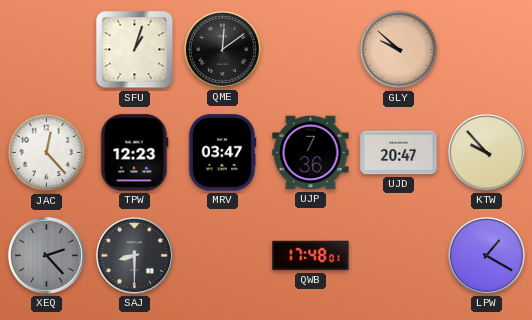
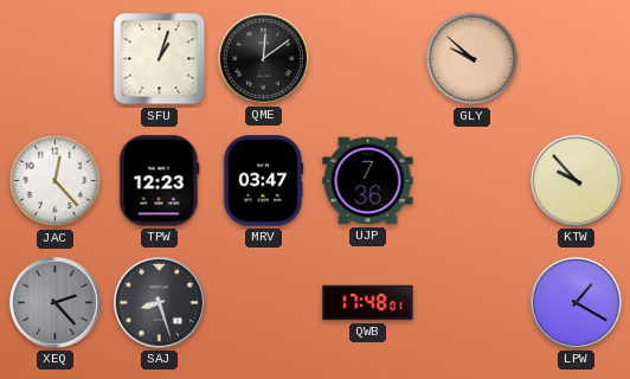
UJD: 20:47 -> none (399, 153)
SAJ: 8:30 -> 8:27 (159, 302)
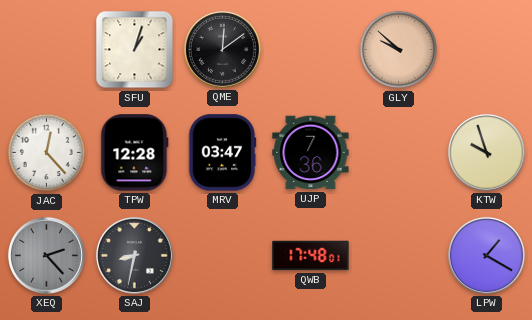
TPW: 12:23 -> 12:28 (135, 153)
KTW: 9:53 -> 9:57 (486, 152)
SAJ: 8:27 -> 8:32 (134, 255)
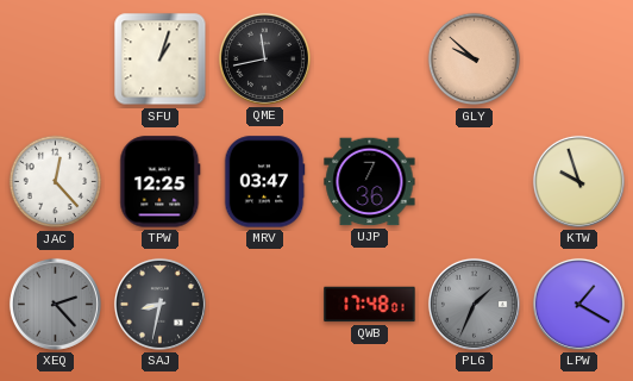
QME: 12:09 -> 11:43 (264, 58)
TPW: 12:28 -> 12:25 (161, 182)
PLG: none -> 1:34 (474, 304)
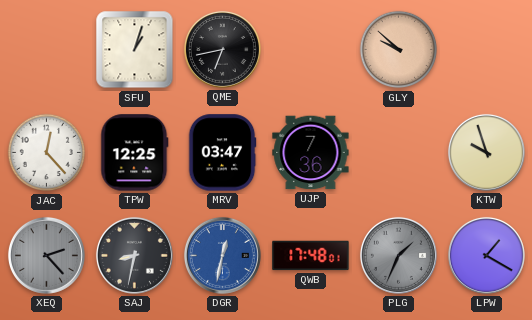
QME: 11:43 -> 6:43 (222, 49)
DGR: none -> 12:32 (222, 255)
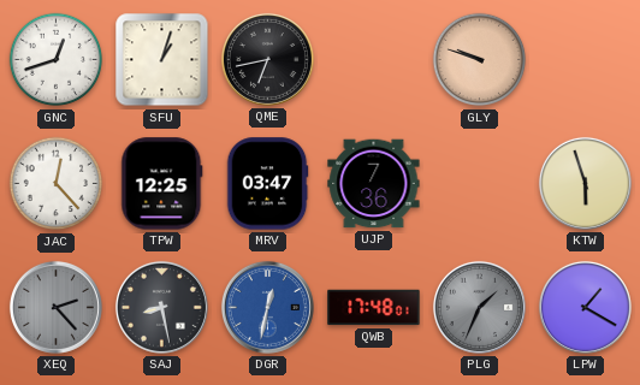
GNC: none -> 12:42 (57, 60)
GLY: 9:52 -> 9:48 (480, 60)
KTW: 9:57 -> 5:57 (585, 183)
SAJ: 8:32 -> 8:28 (161, 307)
